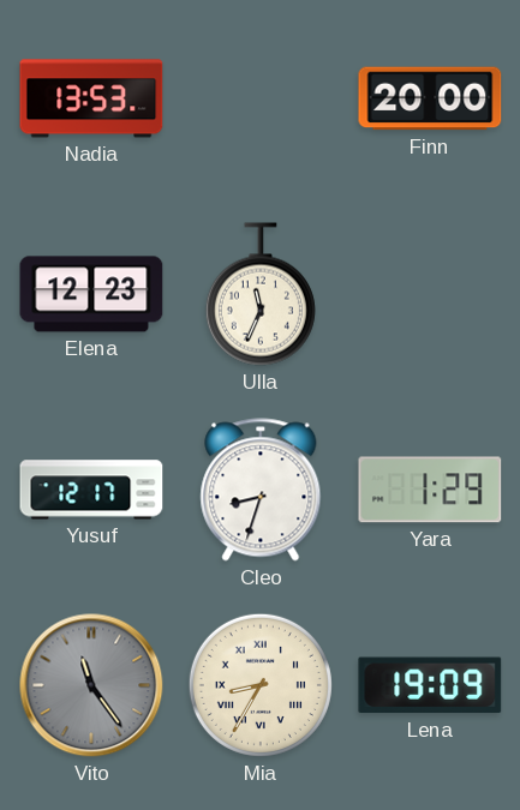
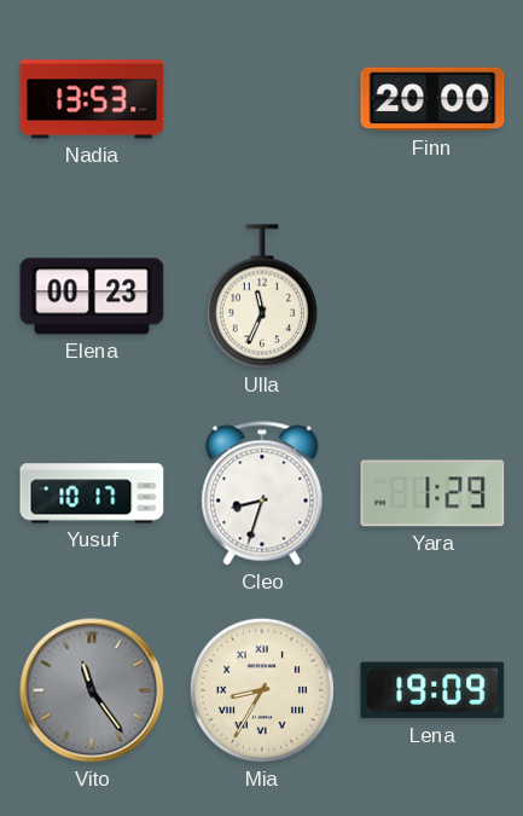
Elena: 12:23 -> 00:23 (92, 296)
Yusuf: 12:17 -> 10:17 (92, 493)
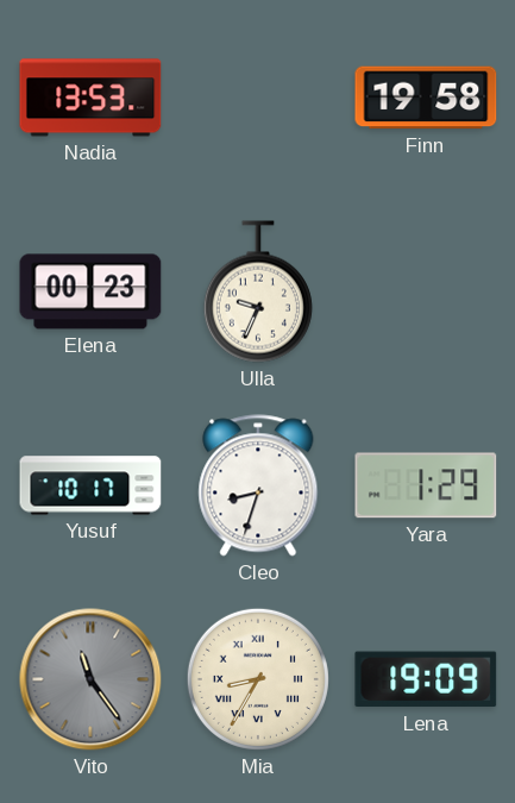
Finn: 20:00 -> 19:58 (426, 98)
Ulla: 11:34 -> 9:34 (258, 291)
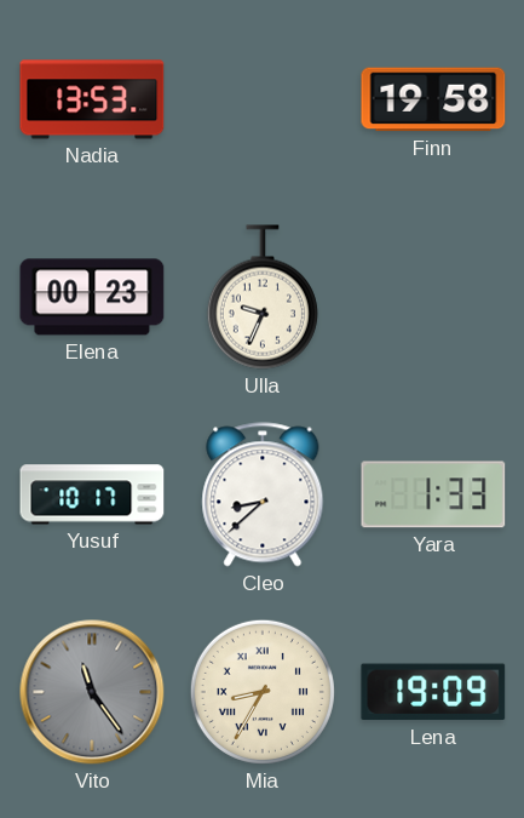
Cleo: 8:33 -> 8:38 (263, 494)
Yara: 1:29 -> 1:33 (433, 494)
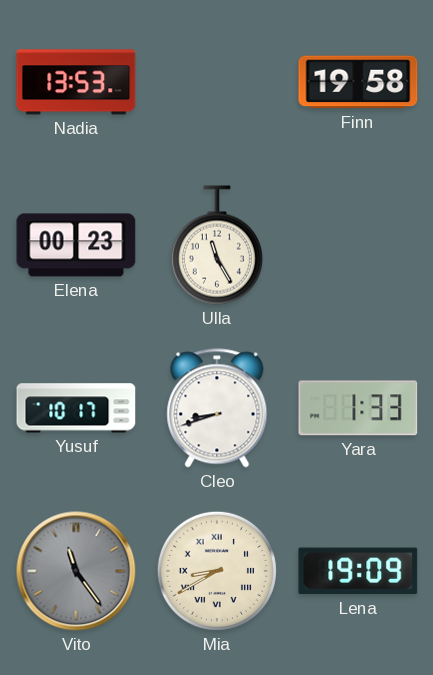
Ulla: 9:34 -> 11:25 (217, 245)
Cleo: 8:38 -> 8:42 (217, 408)
Mia: 8:35 -> 8:40 (217, 571)
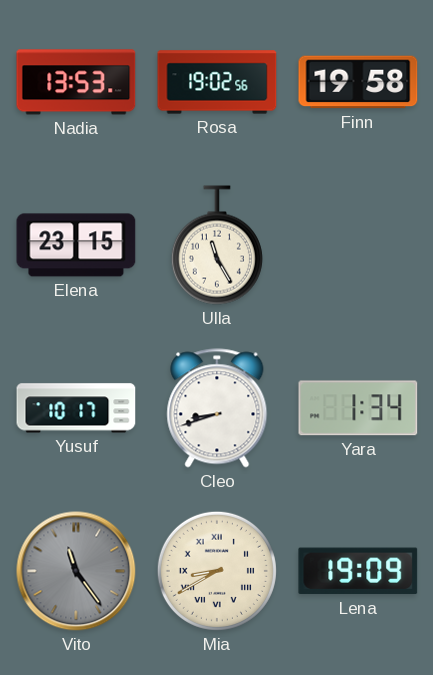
Rosa: none -> 19:02 (217, 82)
Elena: 00:23 -> 23:15 (76, 245)
Yara: 1:33 -> 1:34 (358, 408)
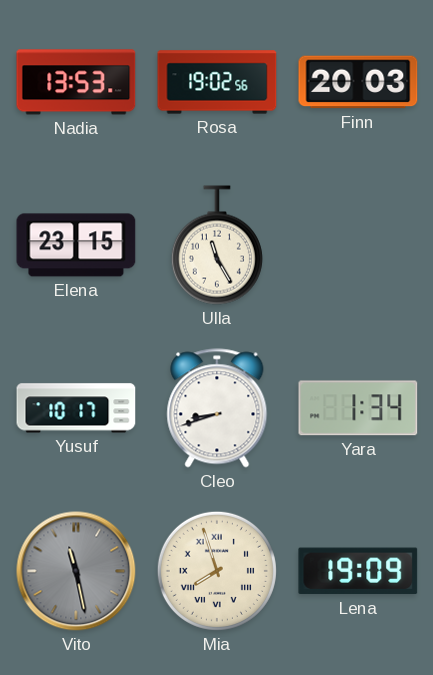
Finn: 19:58 -> 20:03 (358, 82)
Vito: 11:24 -> 11:28 (76, 571)
Mia: 8:40 -> 7:57 (217, 571)
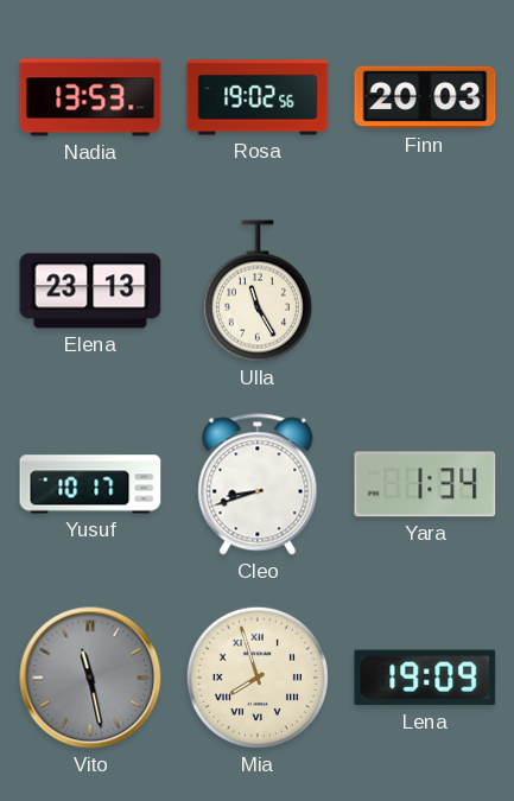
Elena: 23:15 -> 23:13 (90, 291)
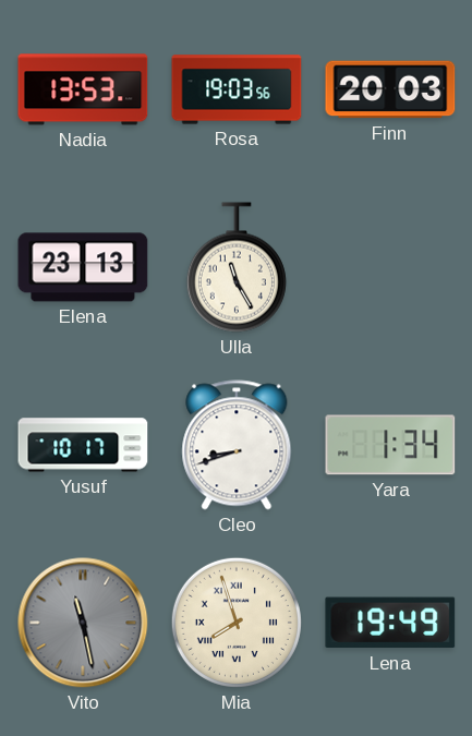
Rosa: 19:02 -> 19:03 (237, 89)
Lena: 19:09 -> 19:49 (390, 623)
